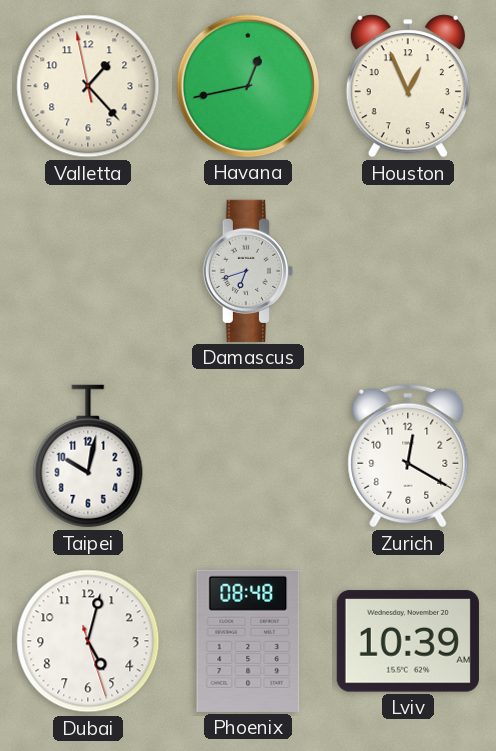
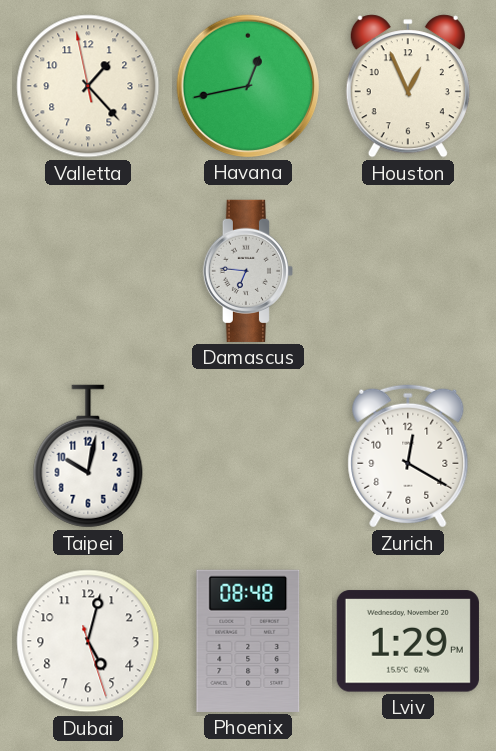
Damascus: 6:42 -> 6:46 (247, 271)
Lviv: 10:39 -> 1:29 (408, 641)
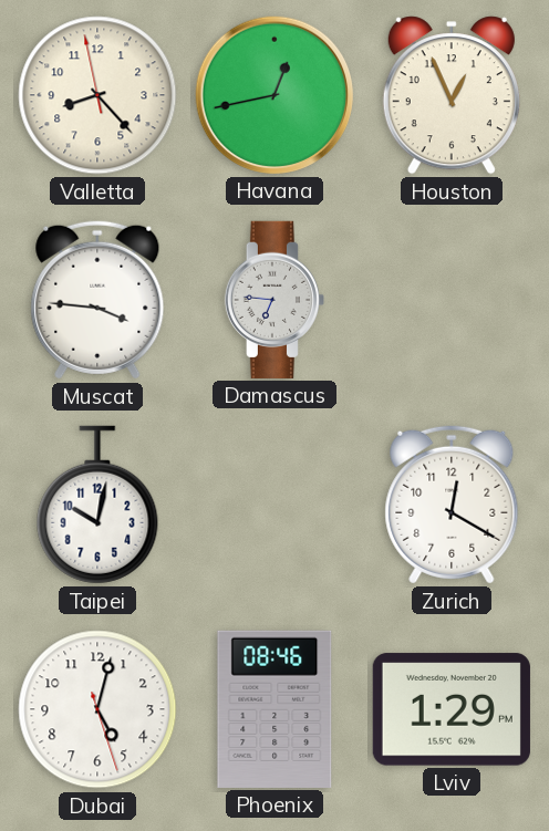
Valletta: 1:22 -> 8:22 (97, 95)
Muscat: none -> 3:46 (97, 300)
Phoenix: 08:48 -> 08:46 (274, 709)
